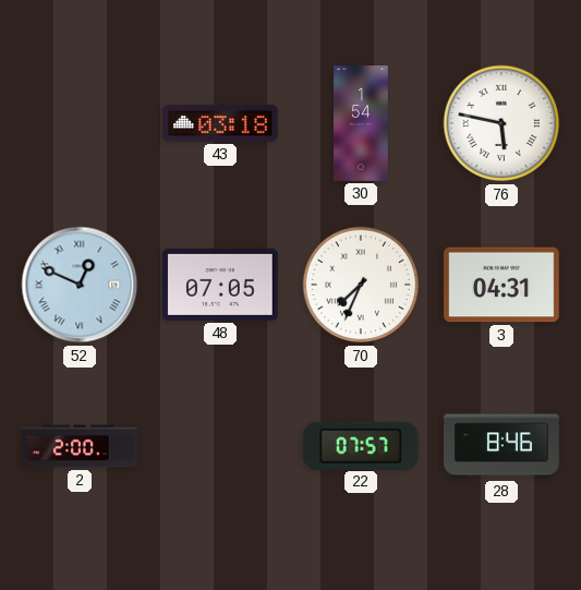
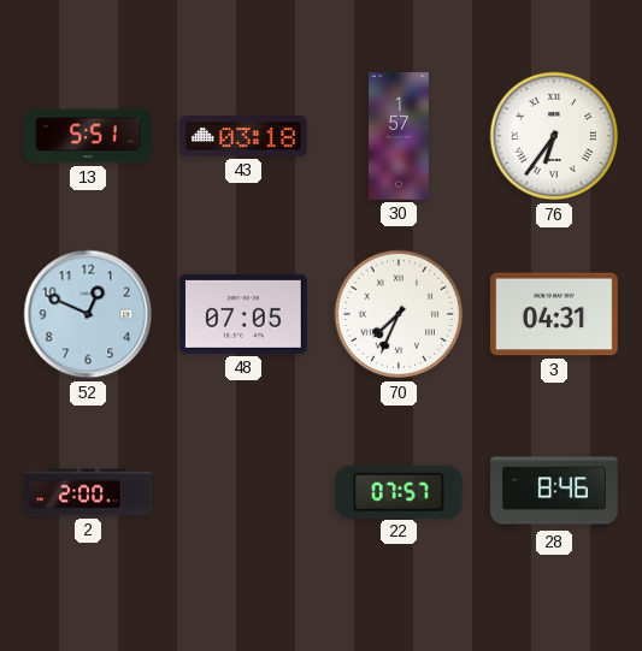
13: none -> 5:51 (88, 136)
30: 1:54 -> 1:57 (399, 136)
76: 5:47 -> 6:36 (554, 136)
52 numerals: Roman -> Arabic (88, 314)
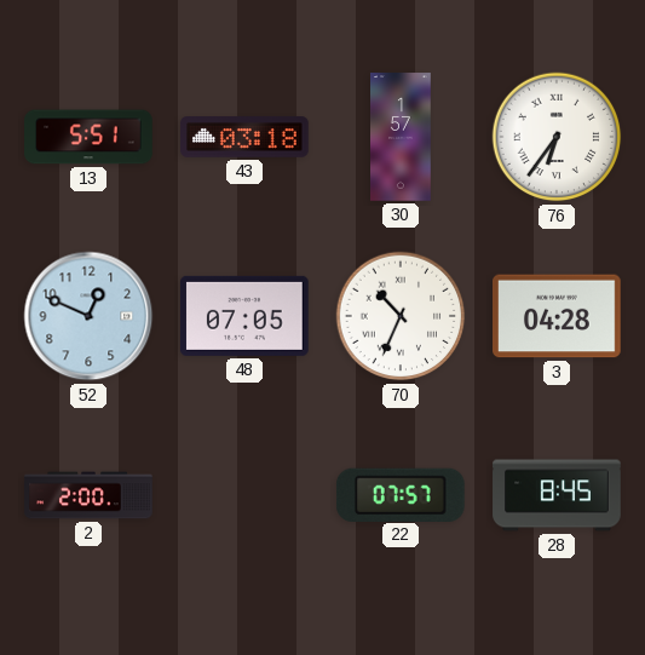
70: 7:34 -> 10:34 (401, 316)
3: 04:31 -> 04:28 (558, 316)
28: 8:46 -> 8:45 (557, 495)
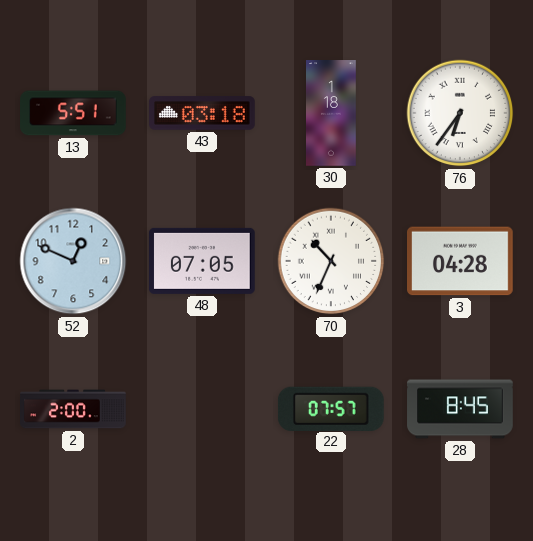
30: 1:57 -> 1:18 (331, 113)
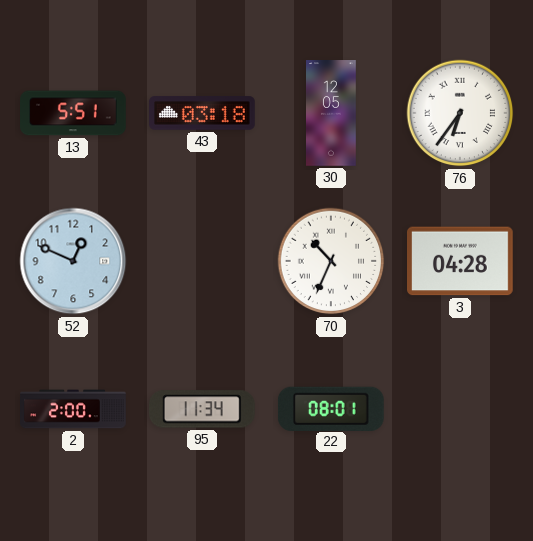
30: 1:18 -> 12:05 (331, 113)
48: 07:05 -> none (202, 261)
95: none -> 11:34 (202, 409)
22: 07:57 -> 08:01 (331, 408)
28: 8:45 -> none (460, 409)
